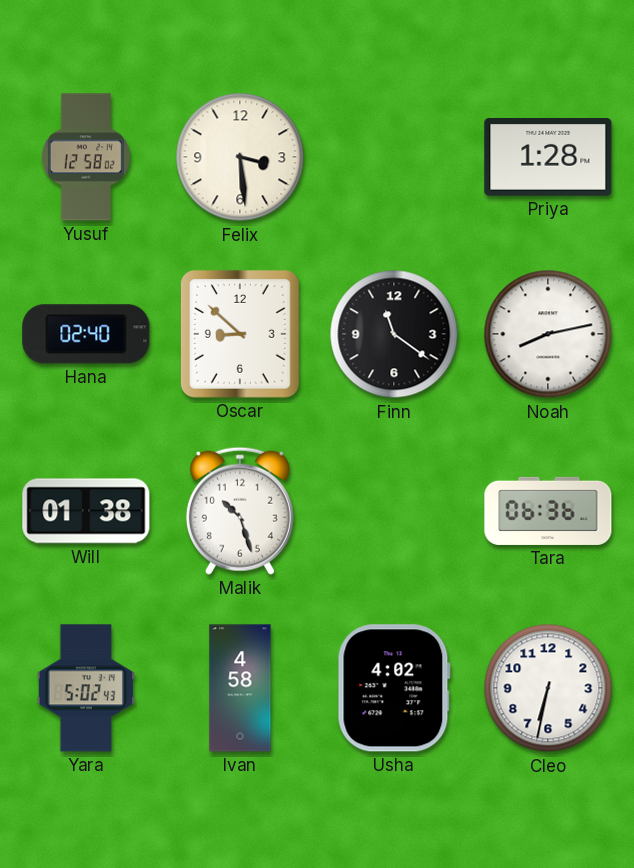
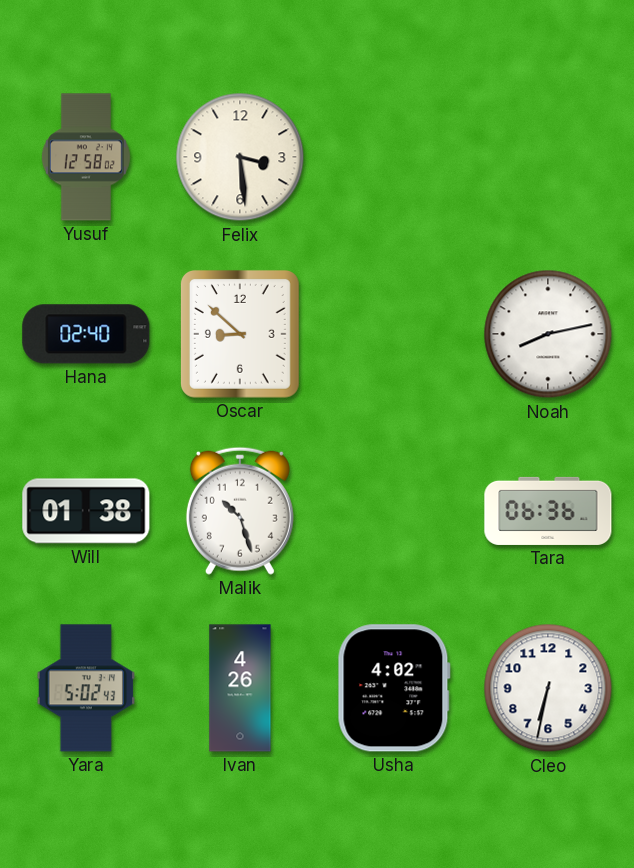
Priya: 1:28 -> none (548, 158)
Finn: 11:21 -> none (394, 334)
Ivan: 4:58 -> 4:26 (240, 688)
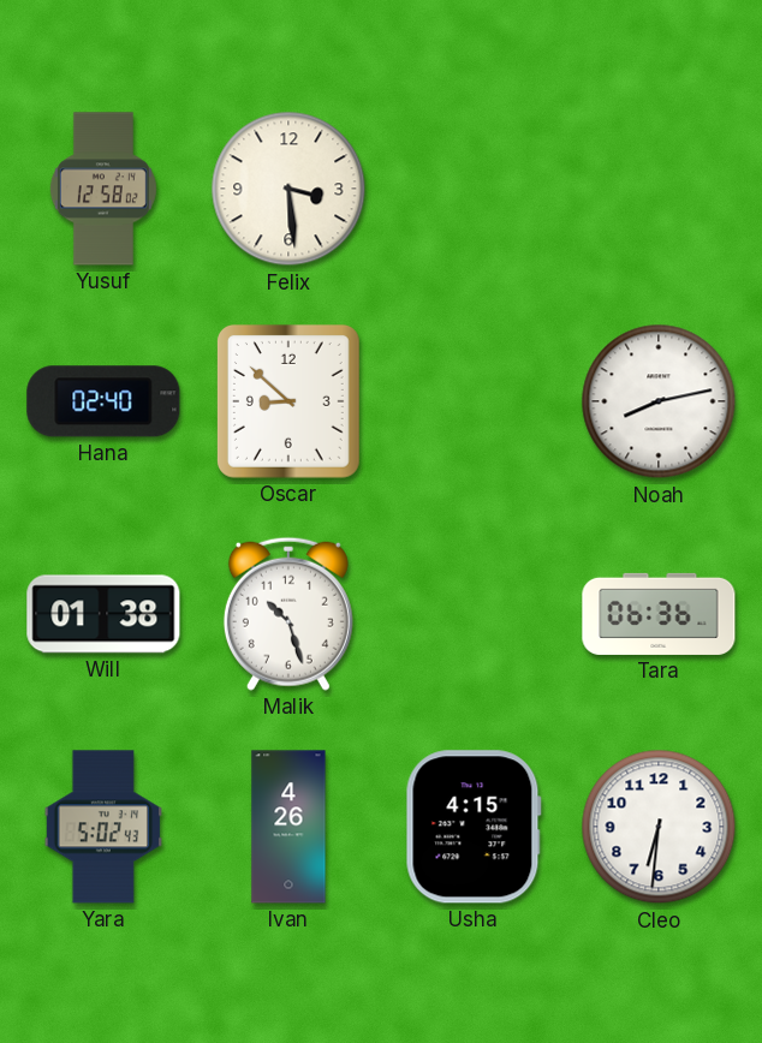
Usha: 4:02 -> 4:15 (474, 827)
Cleo: 6:32 -> 6:31 (659, 827)
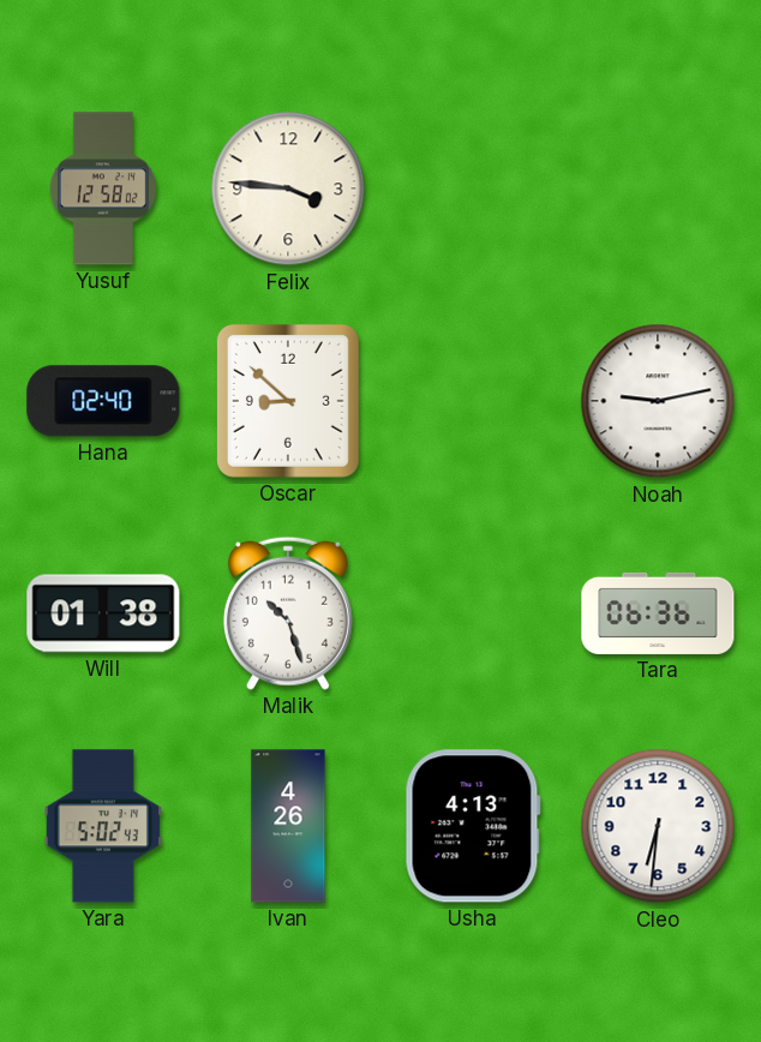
Felix: 3:29 -> 3:46 (288, 188)
Noah: 8:13 -> 9:13 (658, 401)
Usha: 4:15 -> 4:13 (473, 826)
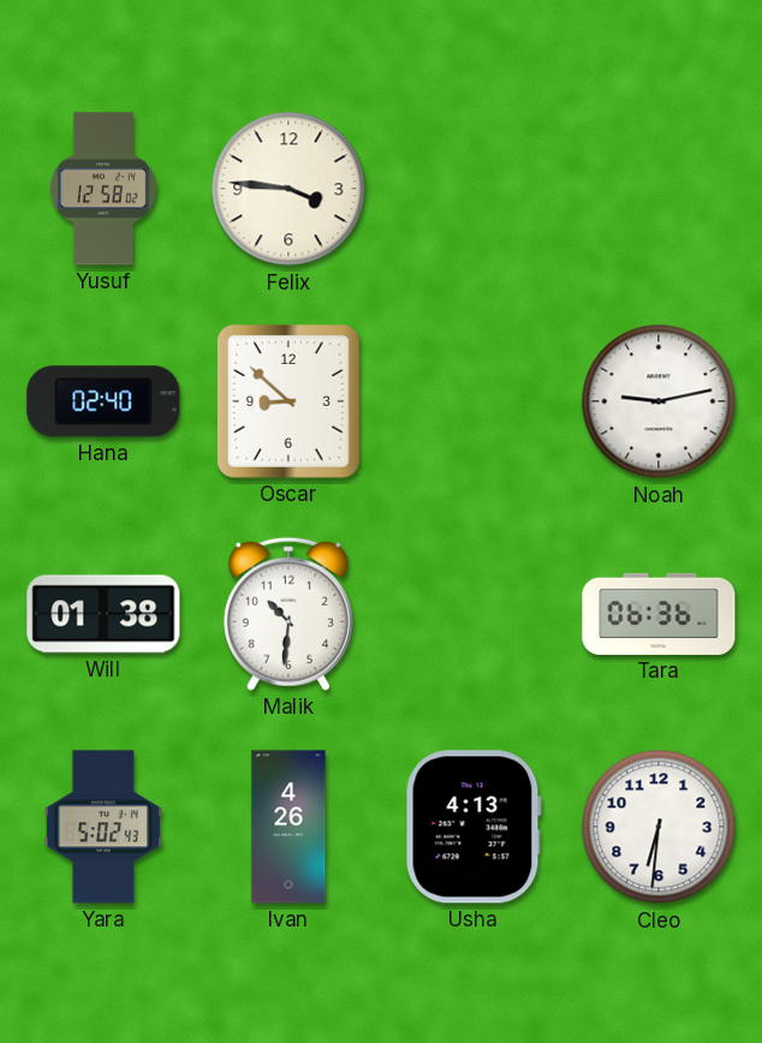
Malik: 10:27 -> 10:31 (288, 614)
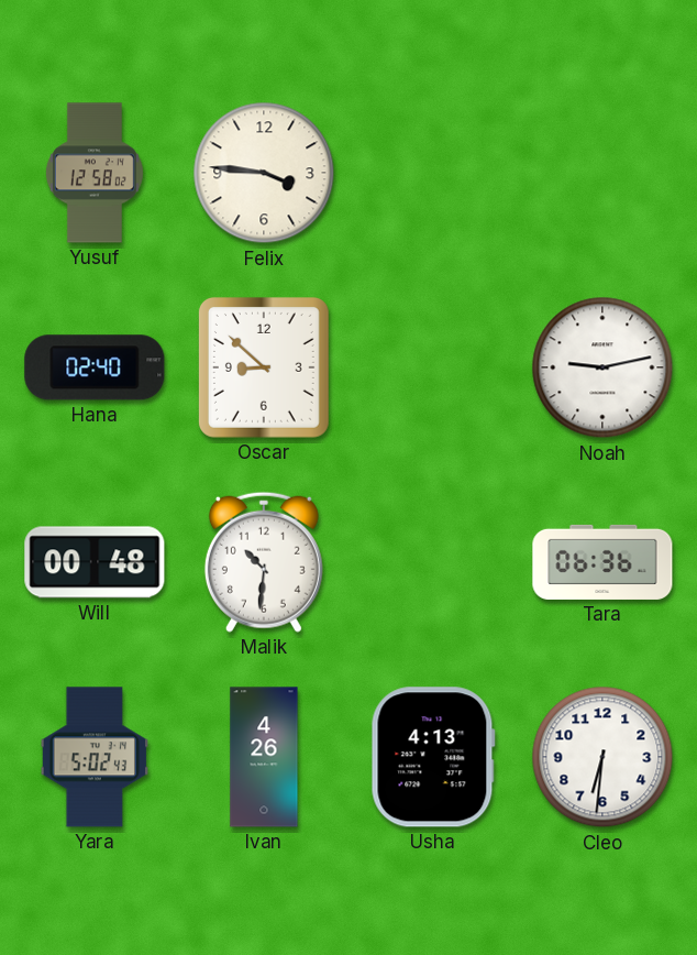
Will: 01:38 -> 00:48 (95, 562)
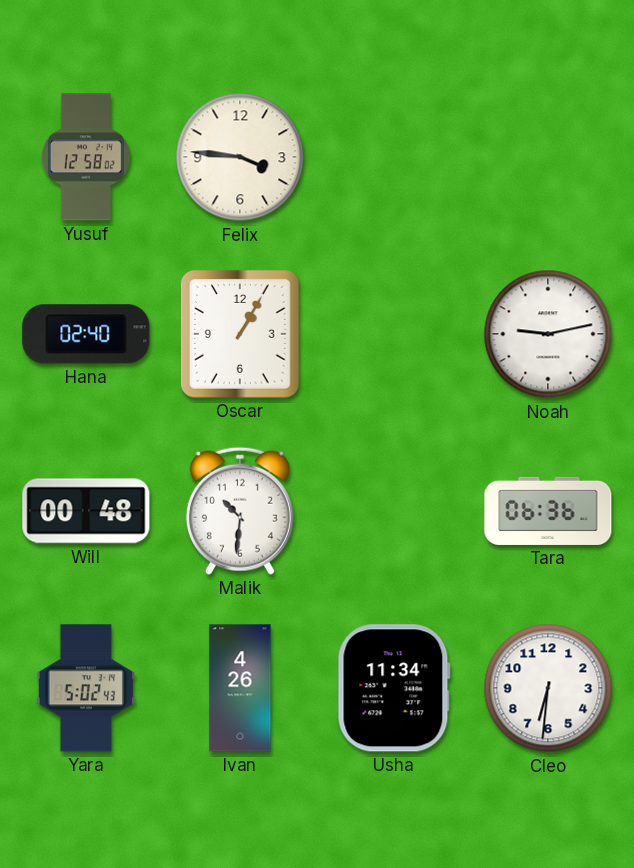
Oscar: 8:52 -> 1:05 (240, 334)
Usha: 4:13 -> 11:34 (394, 688)
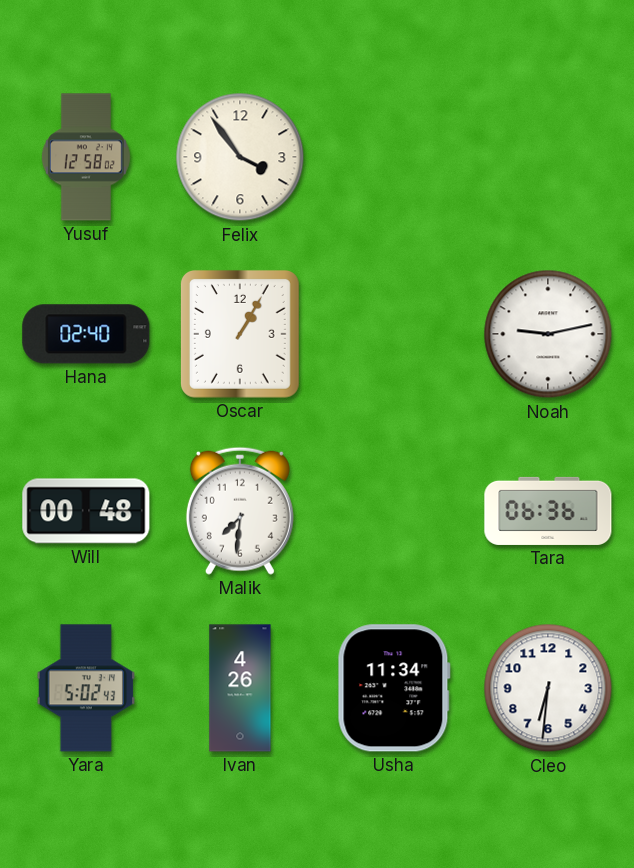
Felix: 3:46 -> 3:54 (240, 157)
Malik: 10:31 -> 7:31 (240, 511)
